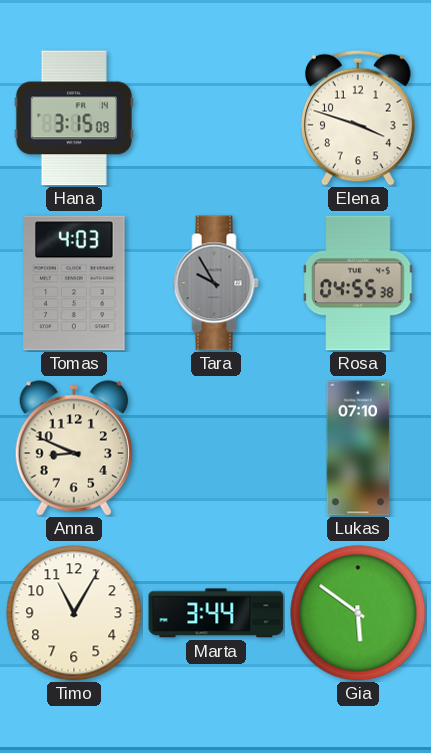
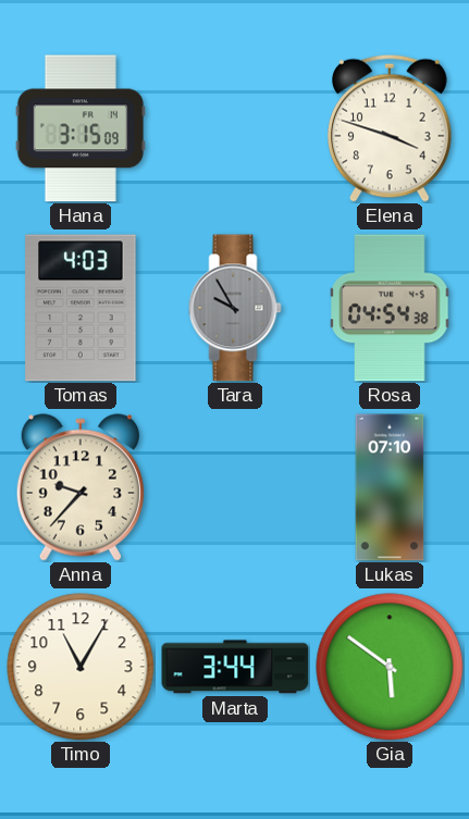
Rosa: 04:55 -> 04:54 (390, 308)
Anna: 8:49 -> 9:37 (81, 487)
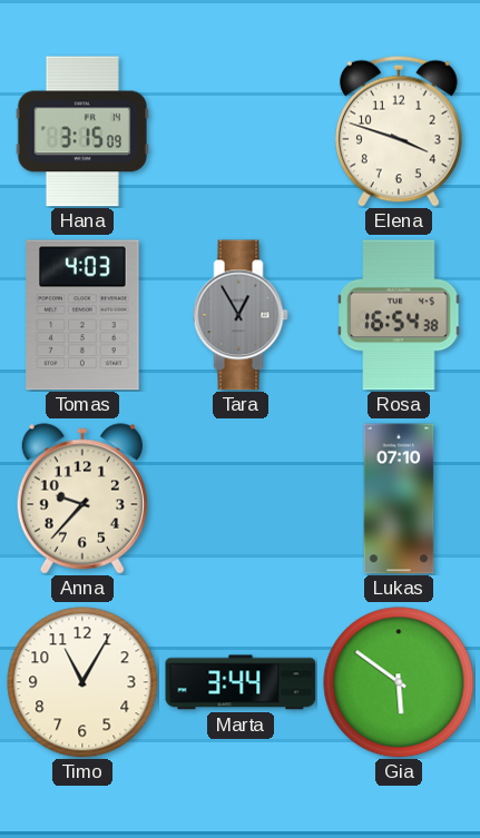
Tara: 9:55 -> 12:55 (241, 315)
Rosa: 04:54 -> 16:54 (399, 315)
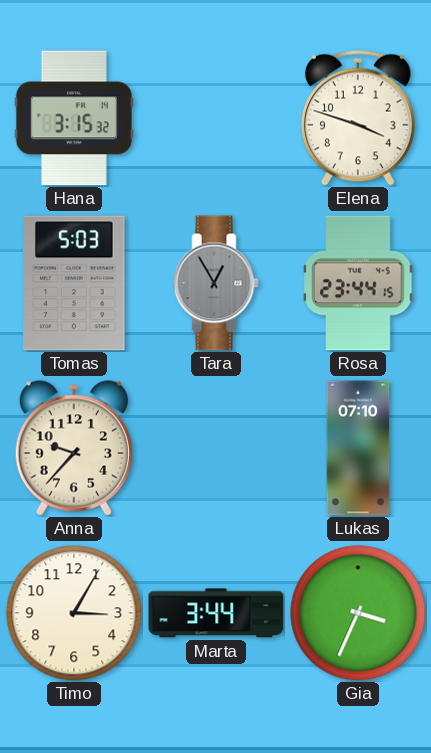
Hana: 3:15:09 -> 3:15:32 (74, 118)
Tomas: 4:03 -> 5:03 (74, 283)
Rosa: 16:54 -> 23:44 (358, 283)
Timo: 11:05 -> 3:05 (74, 613)
Gia: 5:51 -> 3:34 (358, 613)
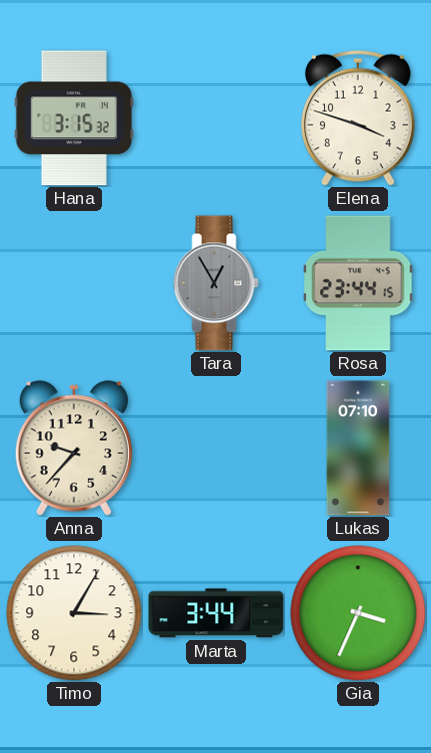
Tomas: 5:03 -> none (74, 283)
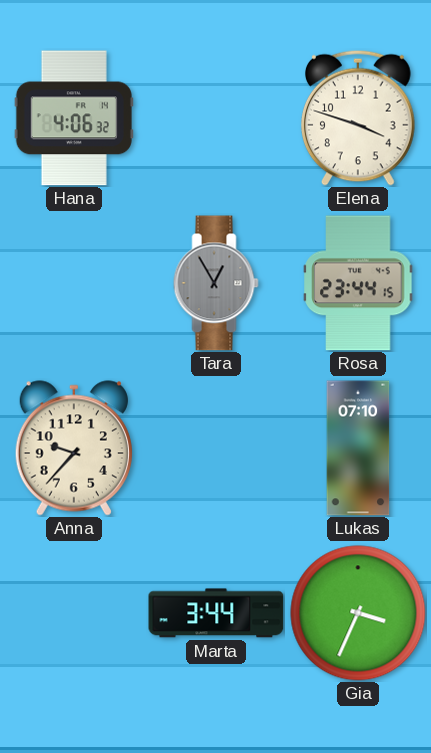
Hana: 3:15 -> 4:06 (74, 118)
Timo: 3:05 -> none (74, 613)
